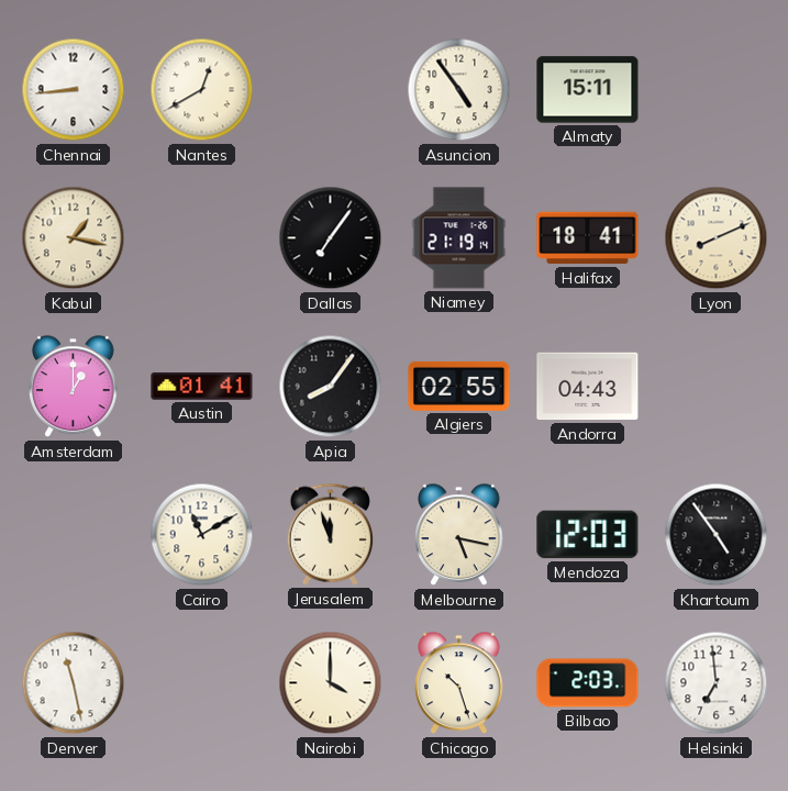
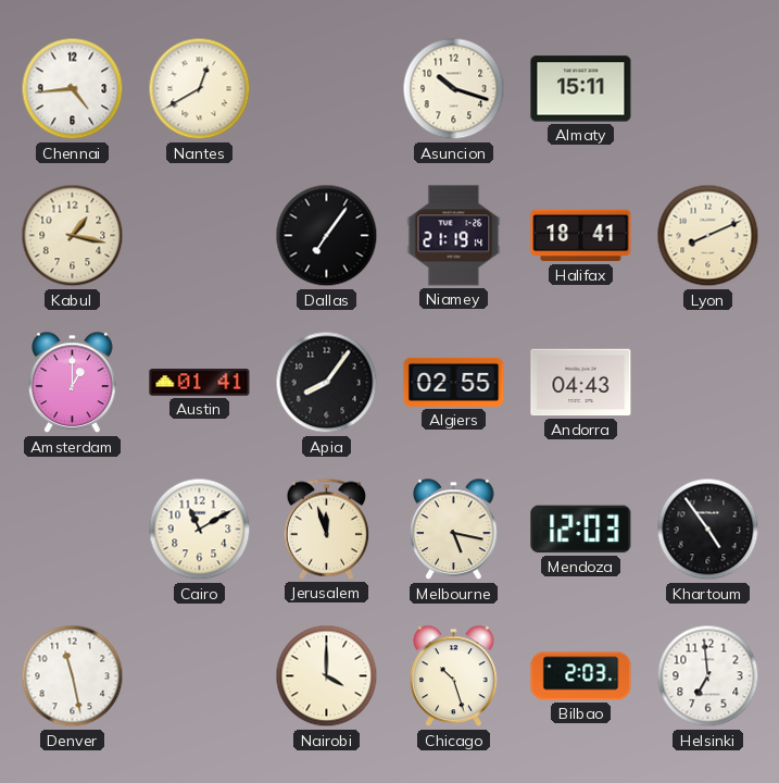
Chennai: 8:44 -> 4:44 (73, 89)
Asuncion: 4:54 -> 10:18 (454, 89)
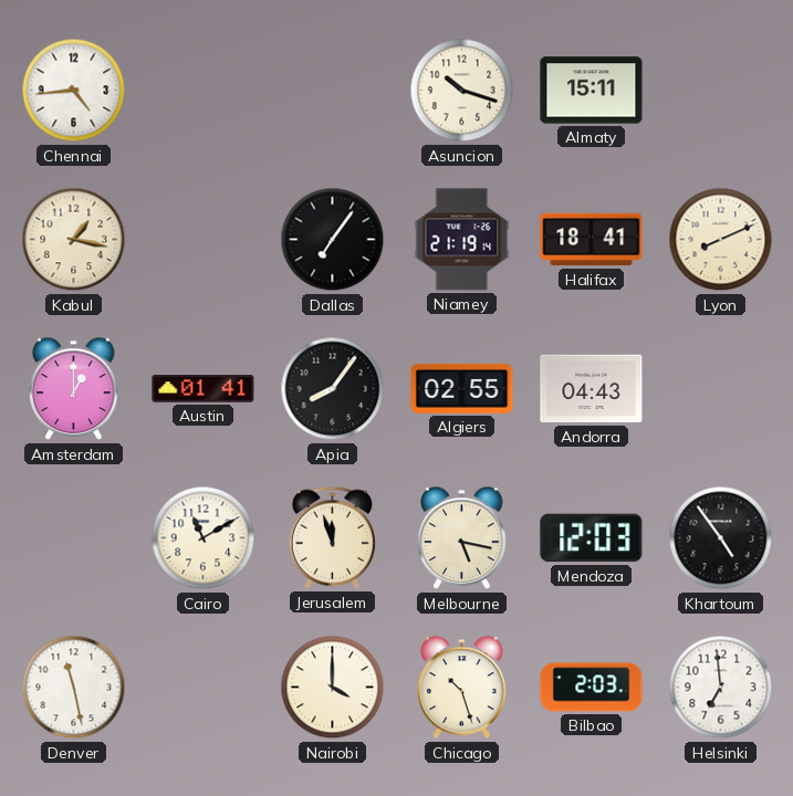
Nantes: 12:40 -> none (200, 89)
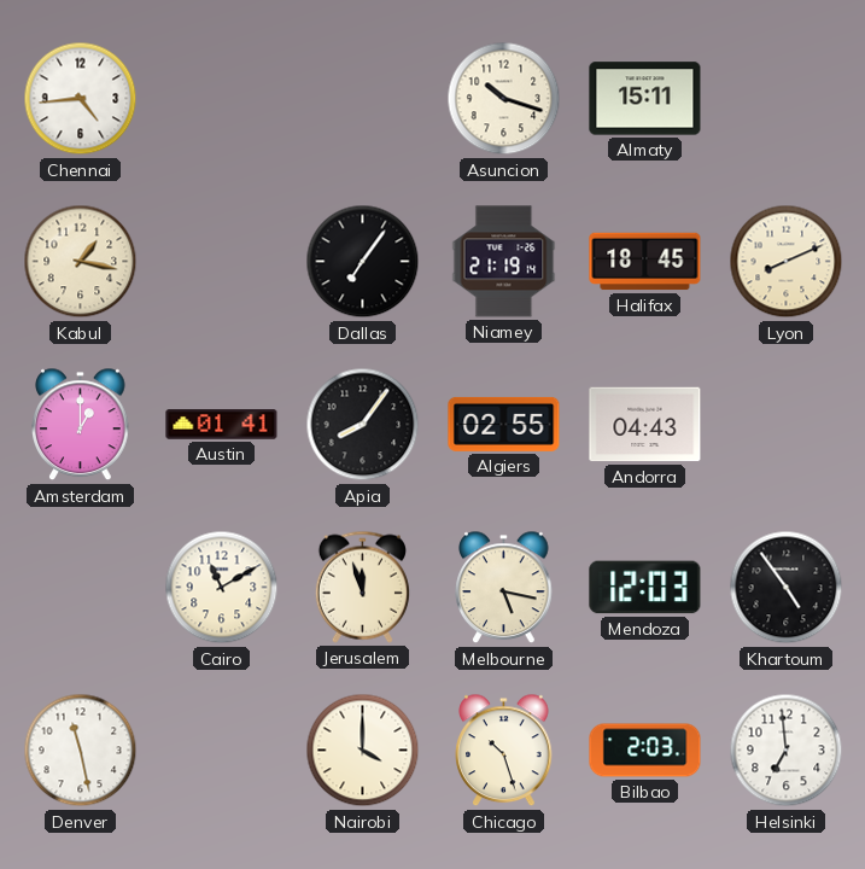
Halifax: 18:41 -> 18:45 (645, 262)
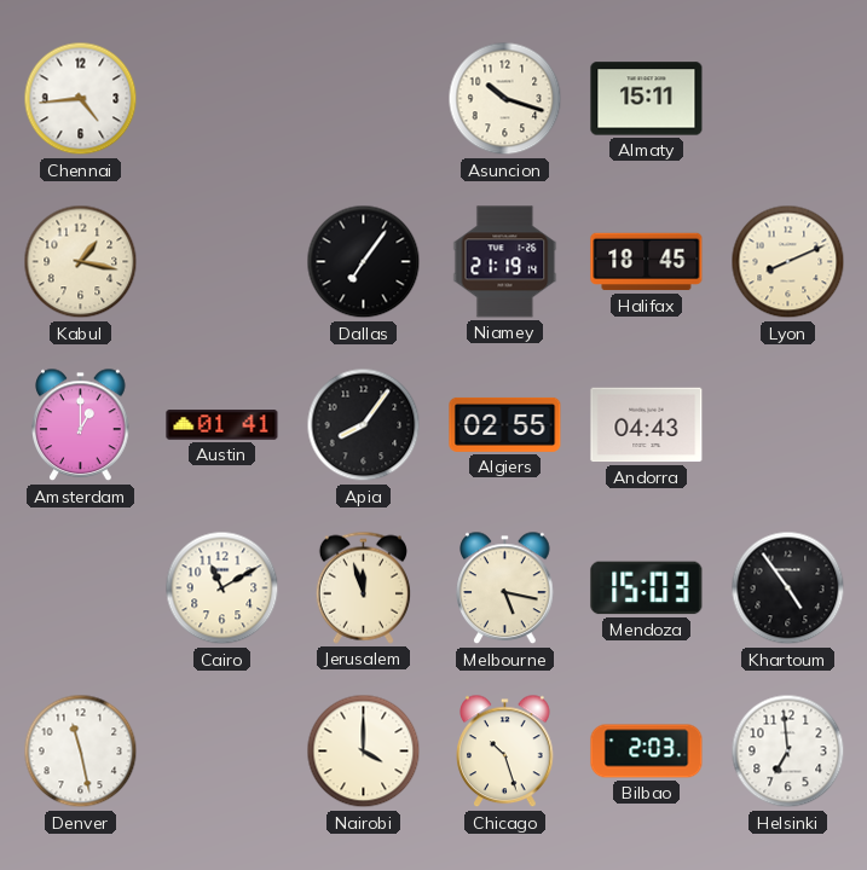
Mendoza: 12:03 -> 15:03 (647, 588)
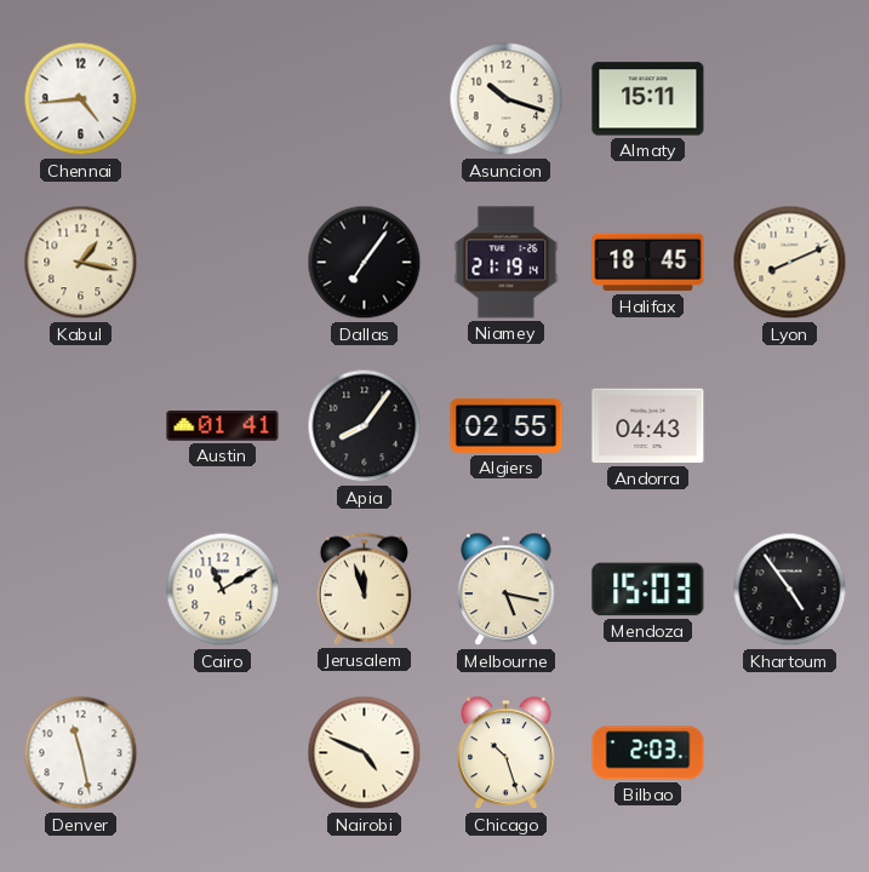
Amsterdam: 1:00 -> none (81, 425)
Nairobi: 4:00 -> 4:49 (365, 753)
Helsinki: 6:59 -> none (788, 752)
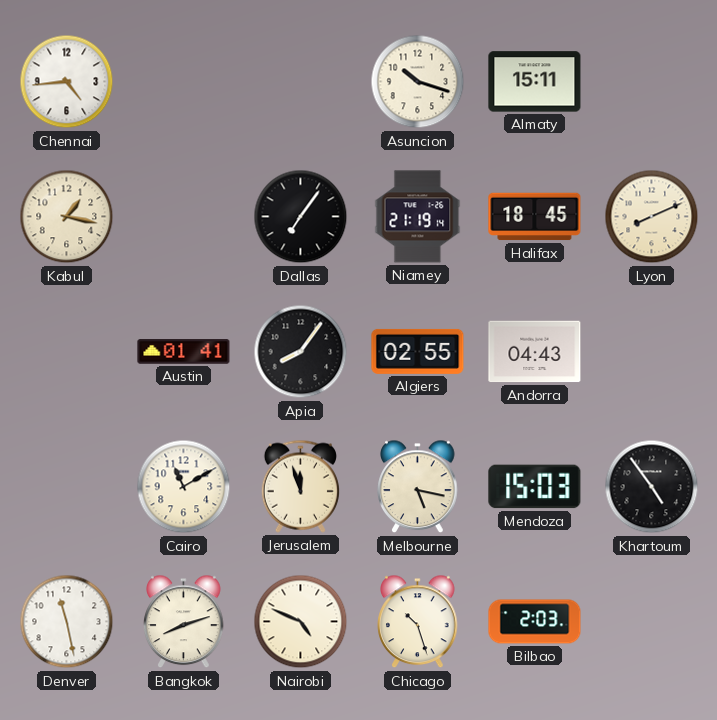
Bangkok: none -> 8:12 (184, 622)
